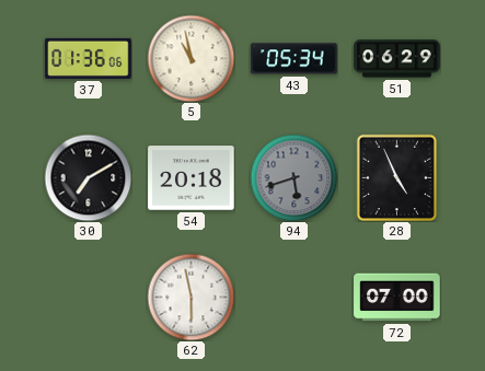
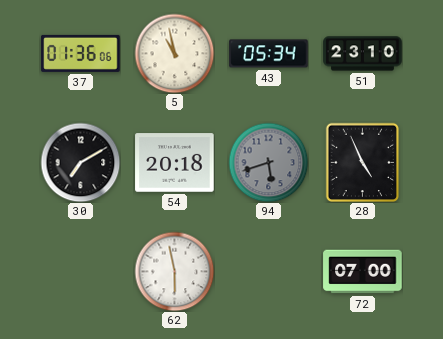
51: 06:29 -> 23:10 (363, 54)
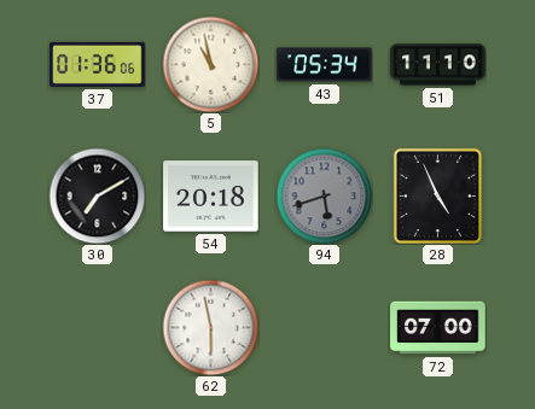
51: 23:10 -> 11:10 (438, 65)
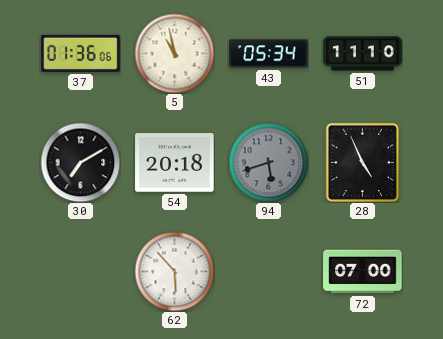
62: 5:58 -> 5:53 (174, 271)
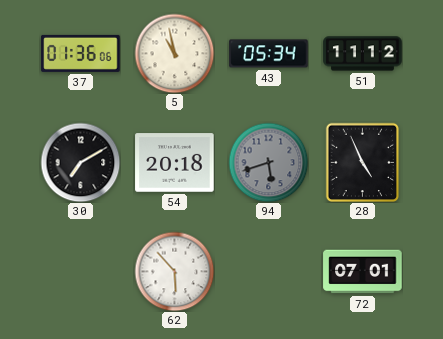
51: 11:10 -> 11:12 (363, 54)
72: 07:00 -> 07:01 (363, 272)
